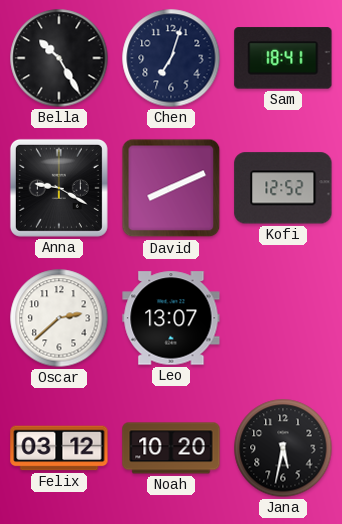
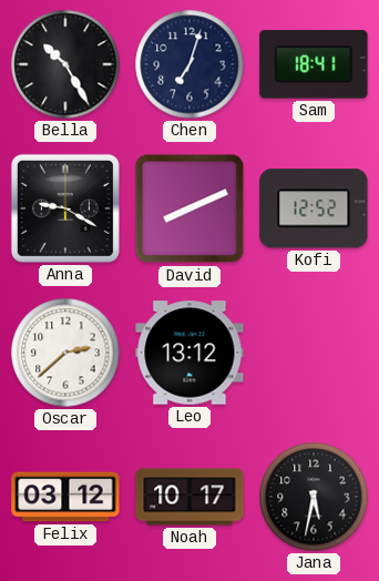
Leo: 13:07 -> 13:12 (189, 353)
Noah: 10:20 -> 10:17 (189, 497)
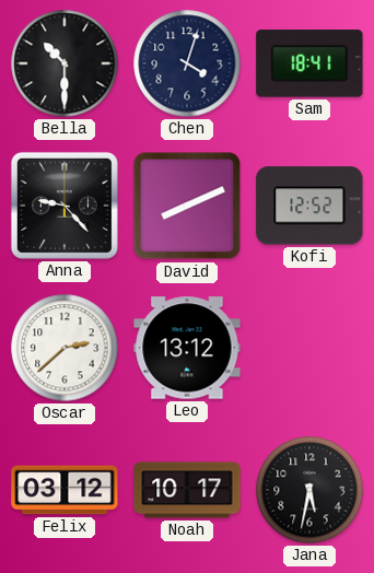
Bella: 10:25 -> 10:30 (65, 63)
Chen: 7:03 -> 4:03 (187, 63)
Anna: 9:20 -> 9:23 (65, 206)
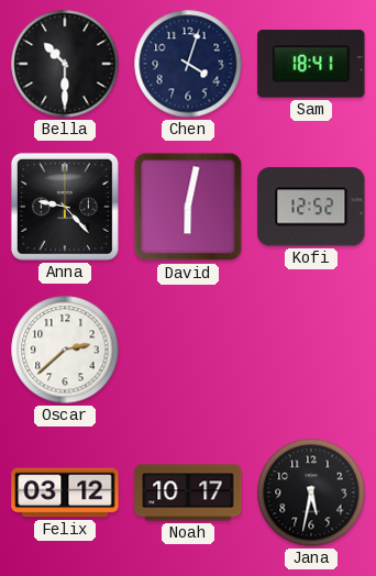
David: 8:11 -> 6:02 (188, 207)
Leo: 13:12 -> none (187, 348)
